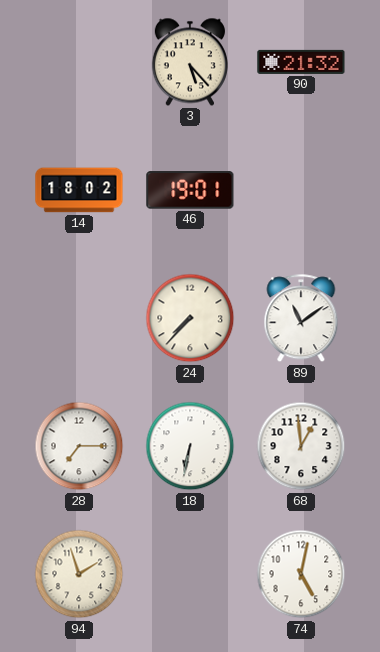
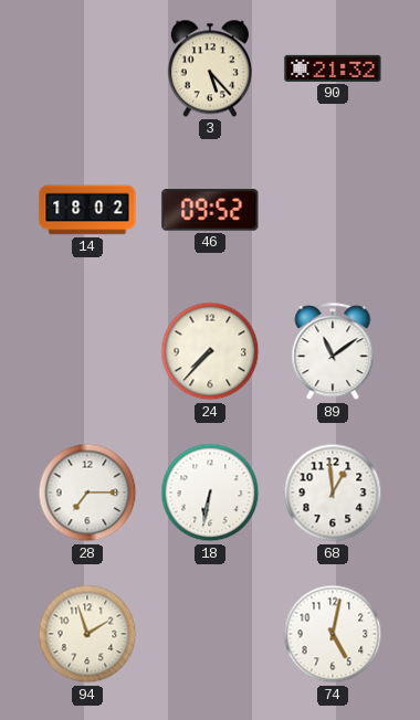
46: 19:01 -> 09:52 (210, 210)
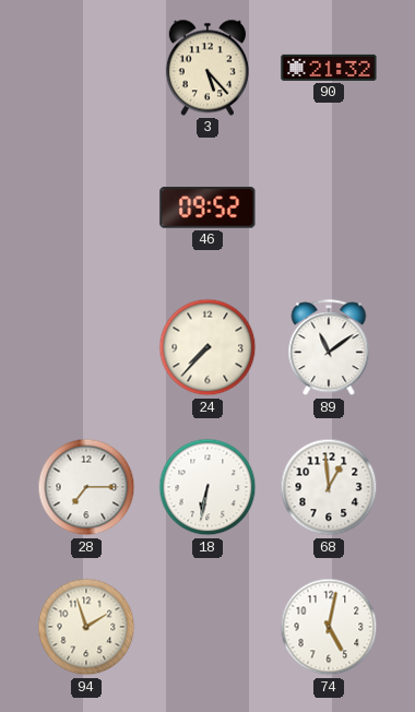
14: 18:02 -> none (87, 210)
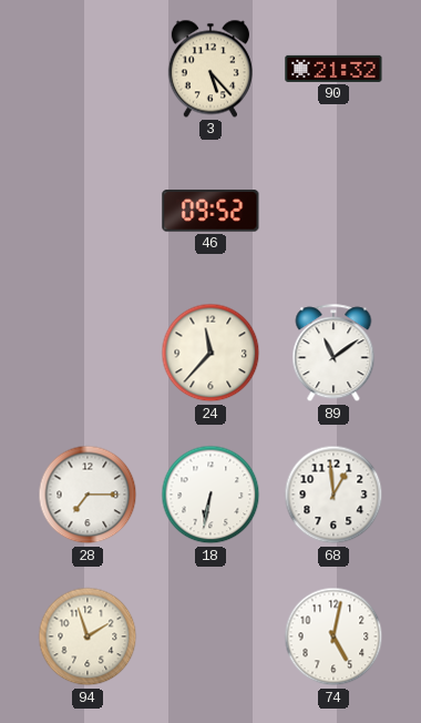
24: 7:37 -> 11:37 (210, 353)
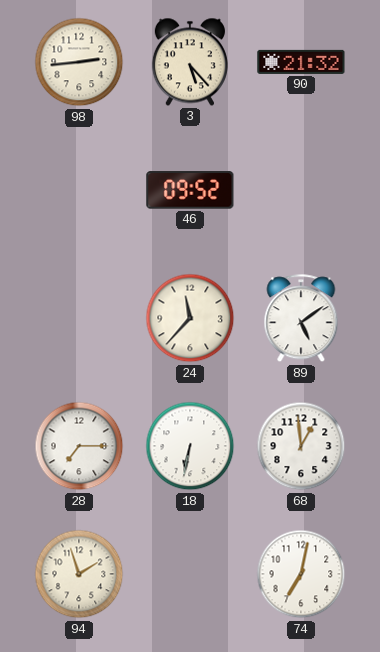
98: none -> 2:44 (79, 62)
89: 11:09 -> 5:09 (301, 319)
74: 5:02 -> 7:02 (301, 574)
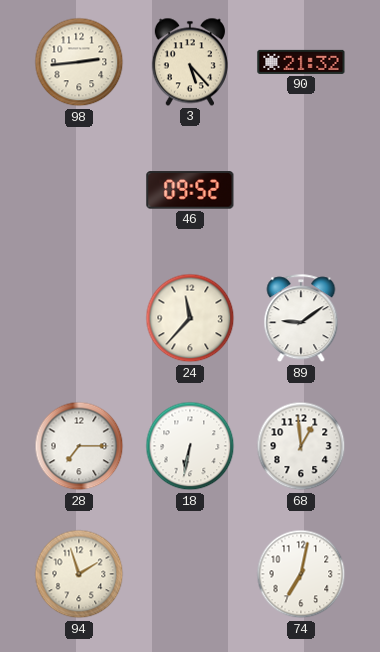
89: 5:09 -> 9:09 (301, 319)
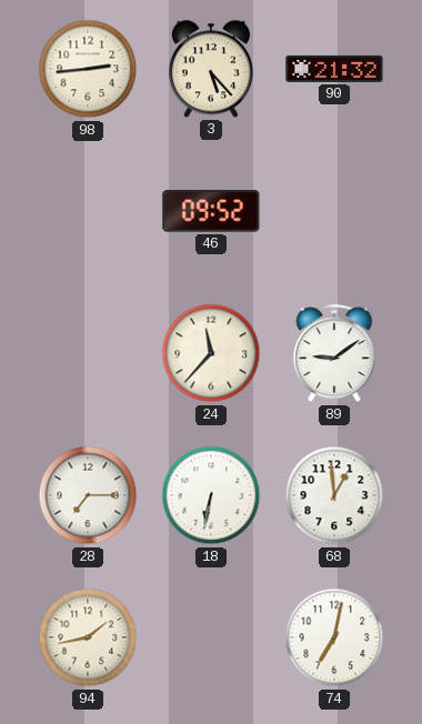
94: 1:57 -> 1:43 (88, 637)
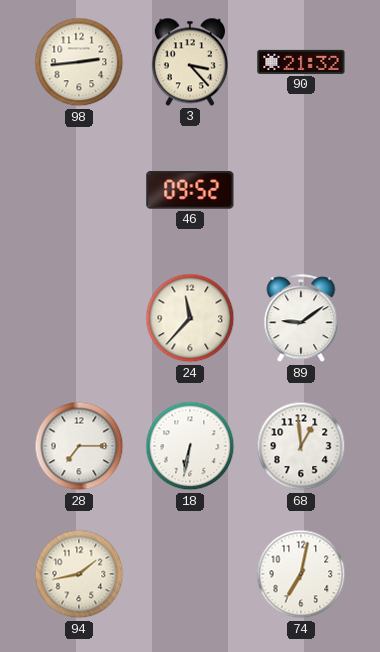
3: 5:23 -> 3:23 (190, 62)
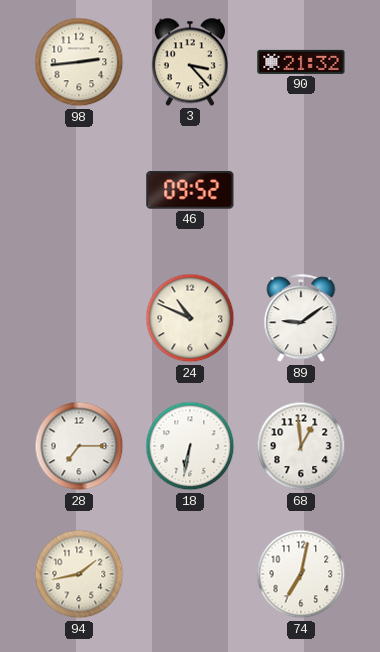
24: 11:37 -> 10:49 (190, 318)
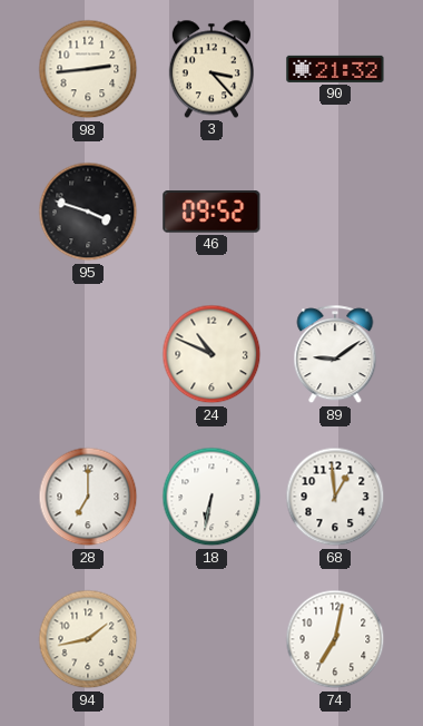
95: none -> 3:48 (88, 212)
28: 7:15 -> 7:00 (88, 497)
